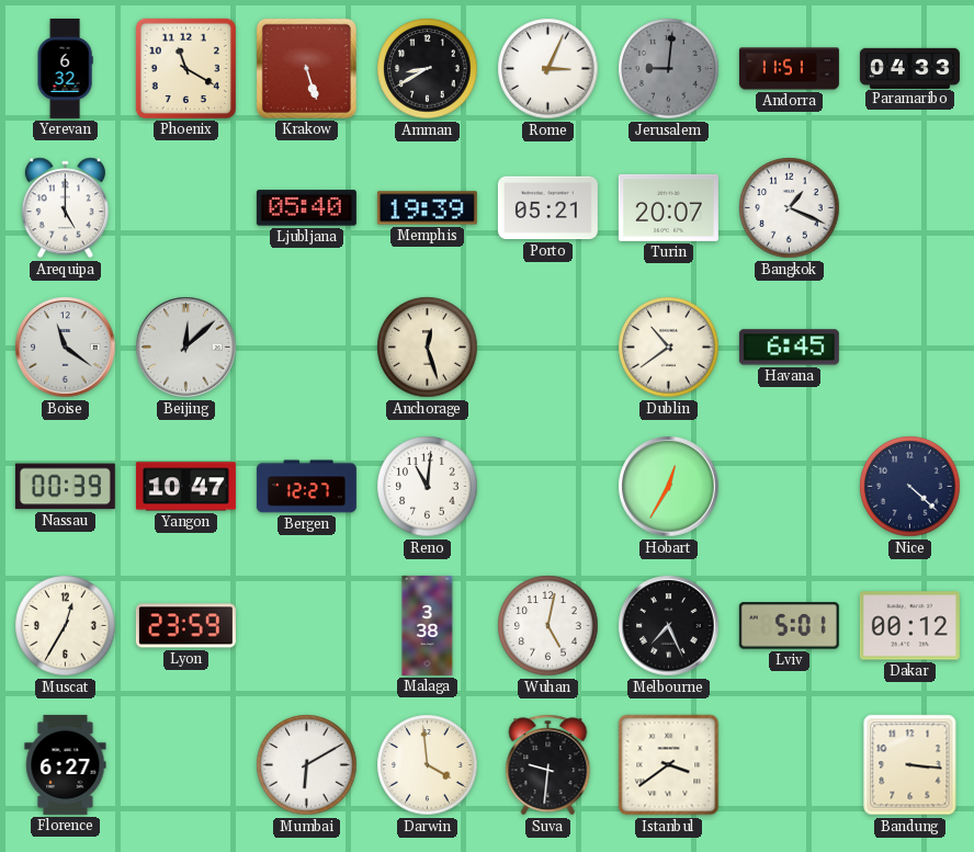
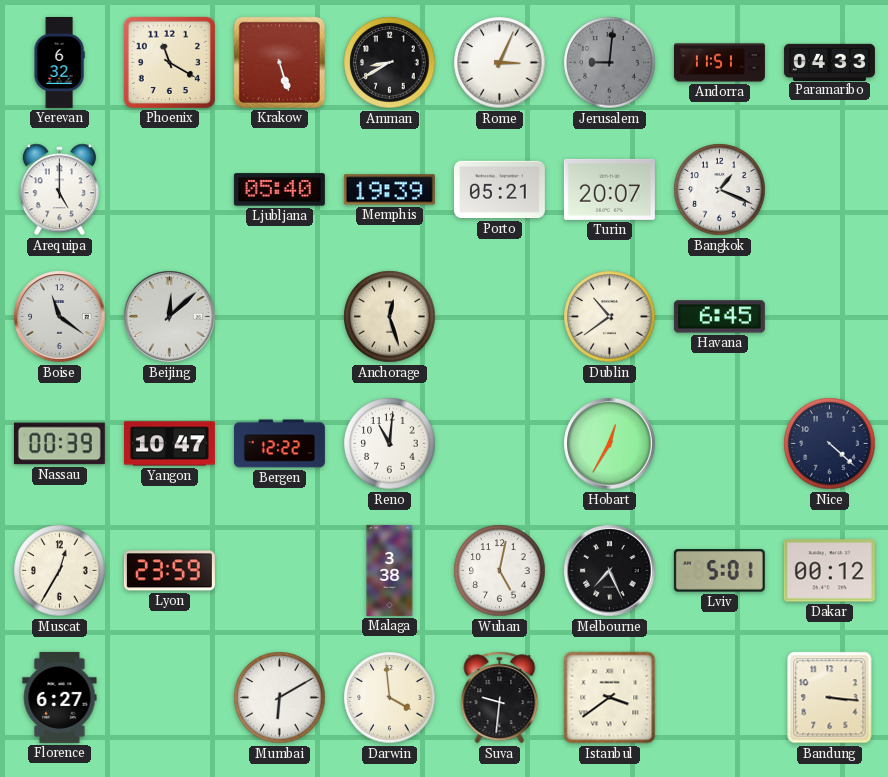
Bergen: 12:27 -> 12:22 (279, 444)
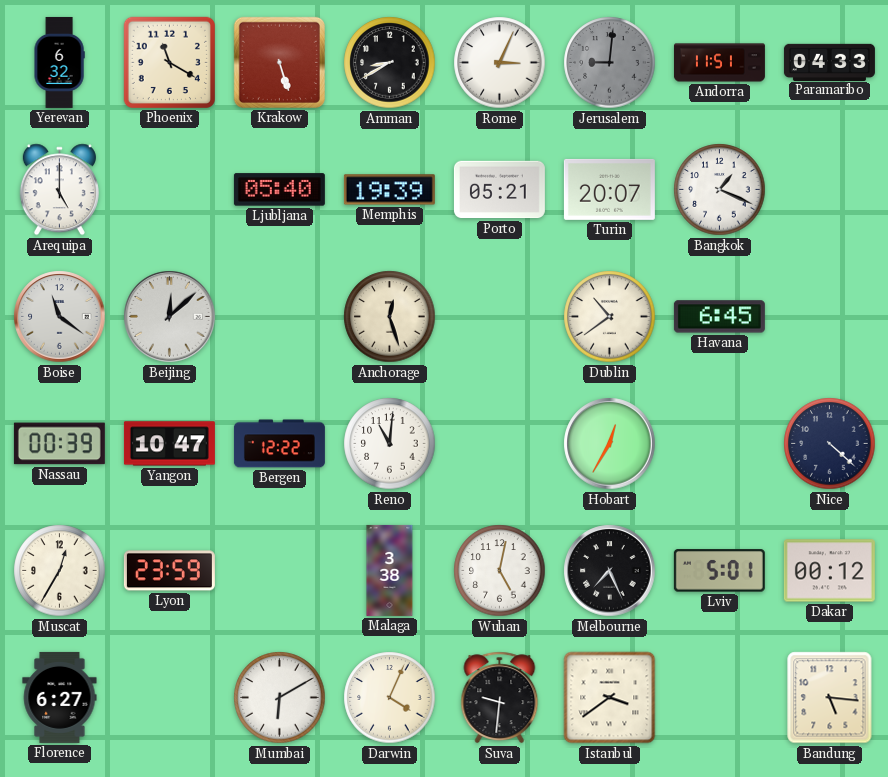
Darwin: 3:59 -> 4:04 (390, 698)
Bandung: 3:16 -> 5:16 (830, 698)
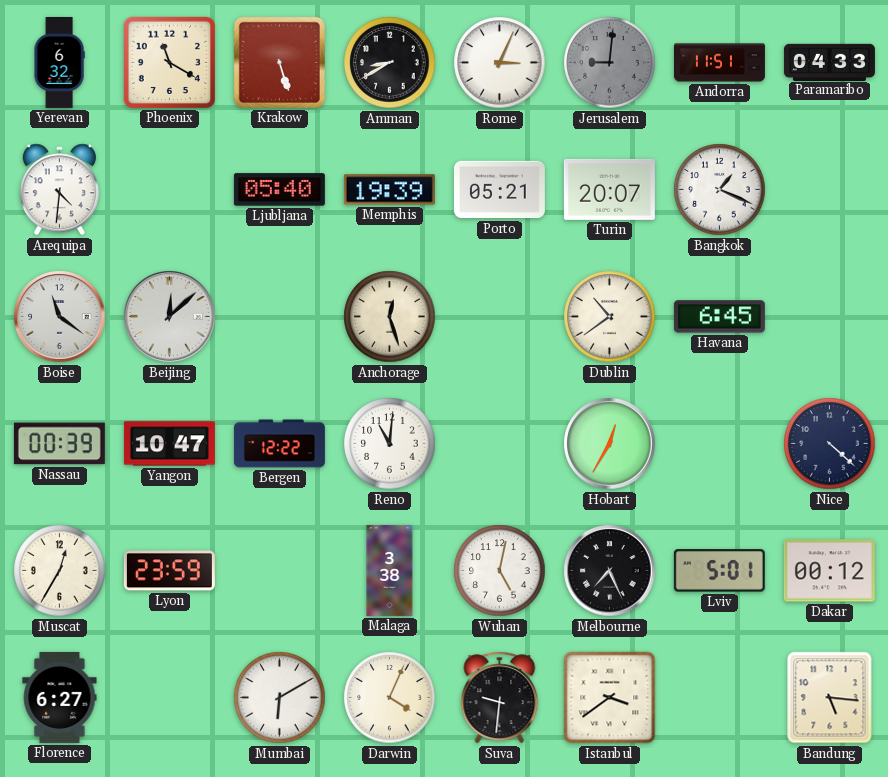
Arequipa: 5:00 -> 4:31 (59, 190)
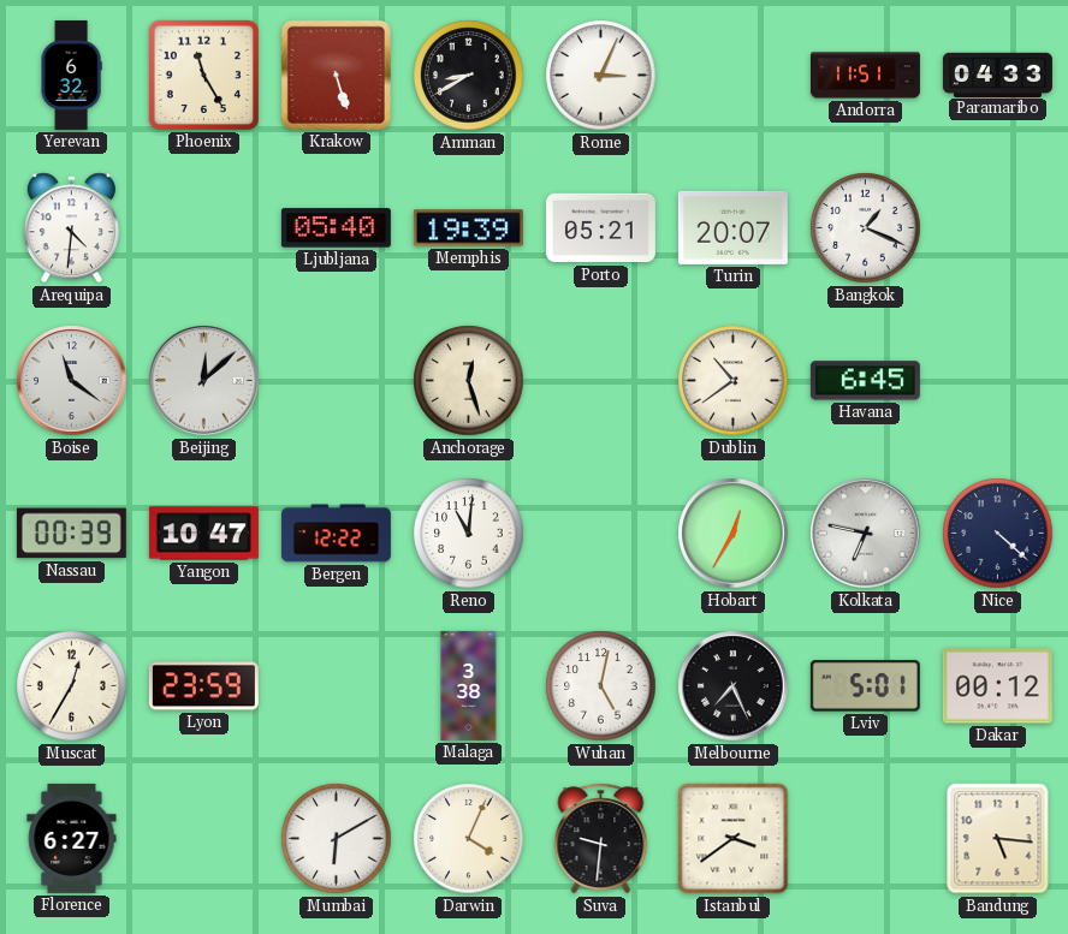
Phoenix: 11:20 -> 11:25 (203, 75)
Jerusalem: 9:01 -> none (610, 63)
Kolkata: none -> 6:47 (866, 534)
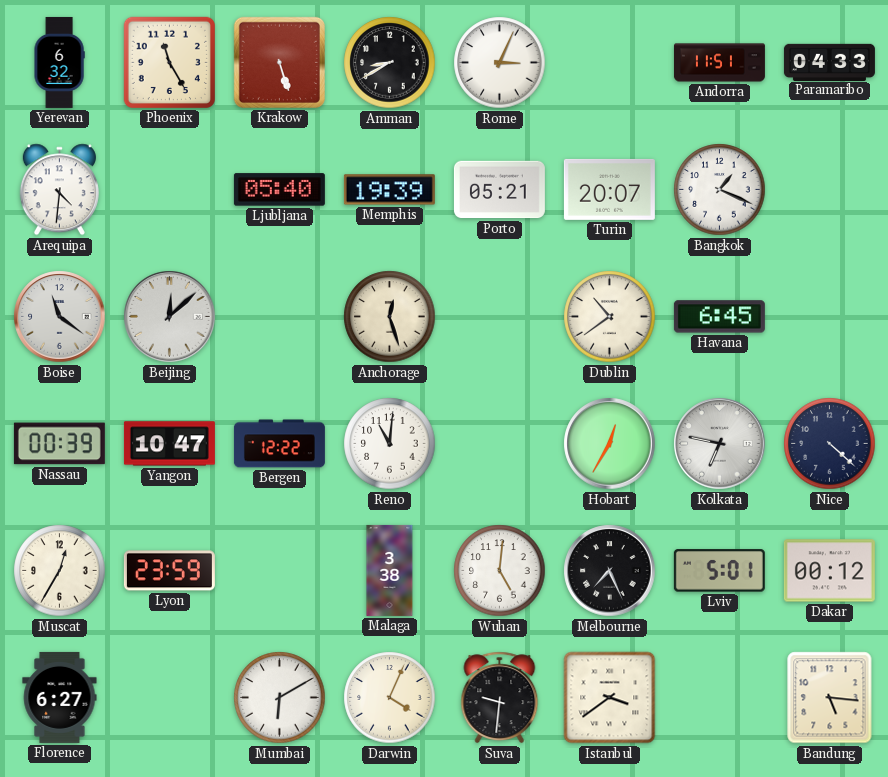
Wuhan: 5:02 -> 5:01 (500, 571)
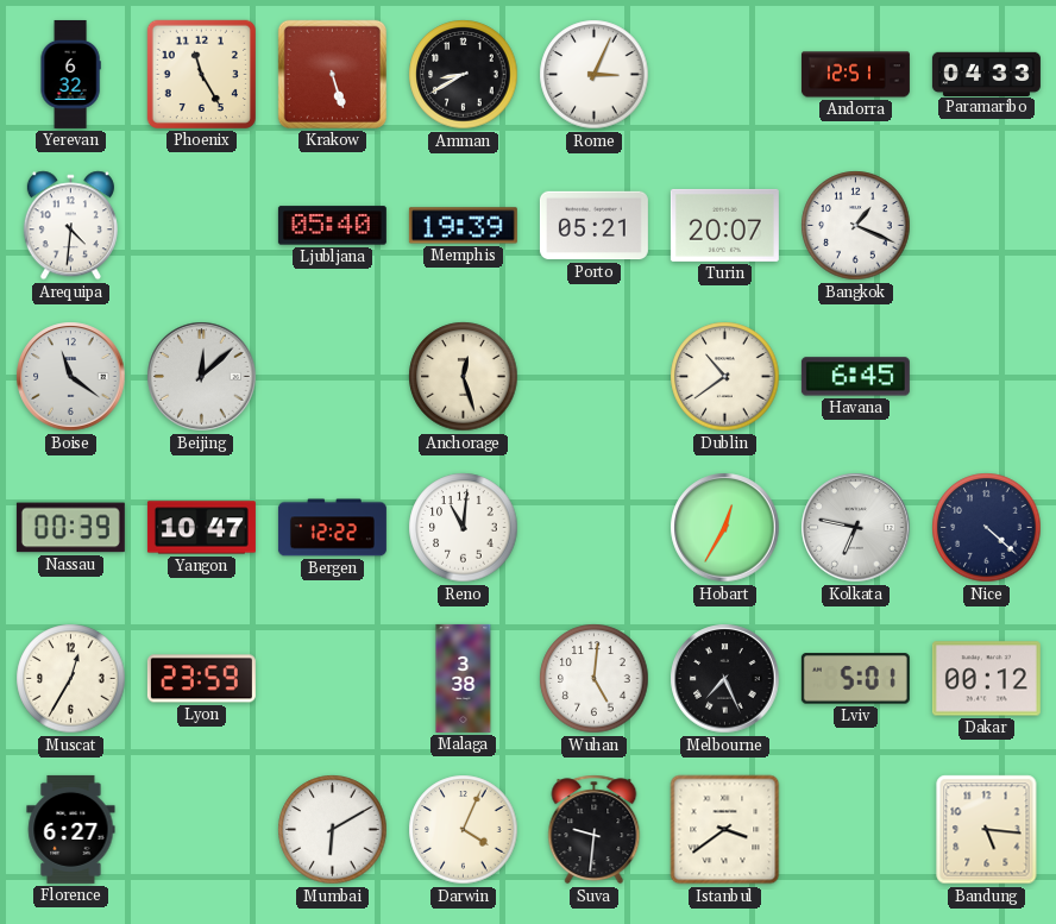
Andorra: 11:51 -> 12:51 (855, 75)
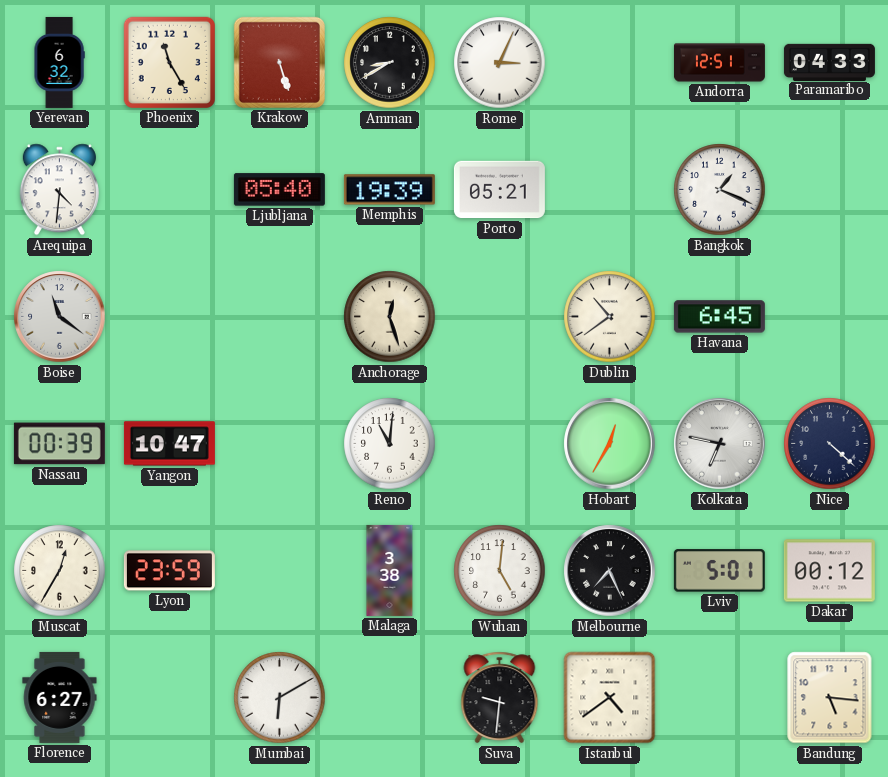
Turin: 20:07 -> none (724, 225)
Beijing: 12:08 -> none (202, 377)
Bergen: 12:22 -> none (332, 528)
Darwin: 4:04 -> none (464, 830)
Istanbul: 3:39 -> 4:39 (610, 698)
